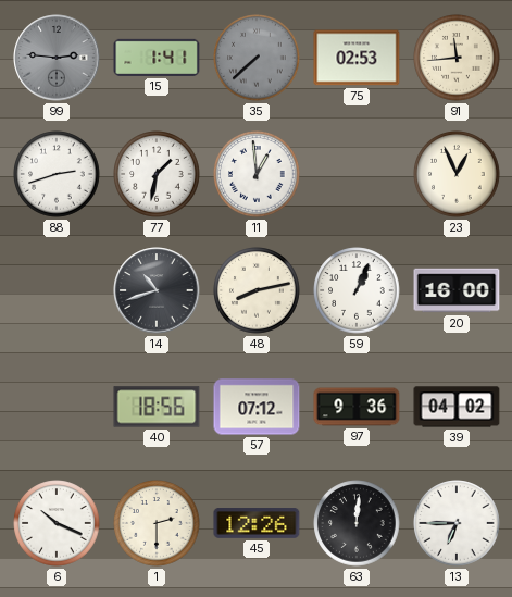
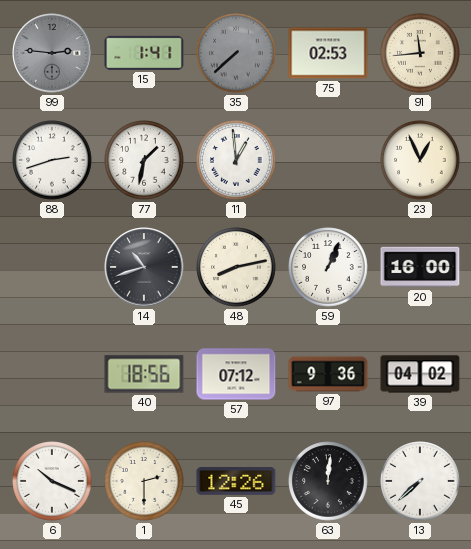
13: 6:45 -> 7:38 (420, 481)
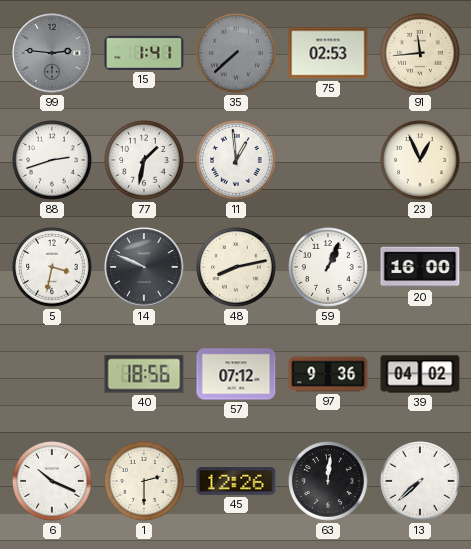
5: none -> 3:32 (52, 267)
14: 10:42 -> 9:49 (144, 267)
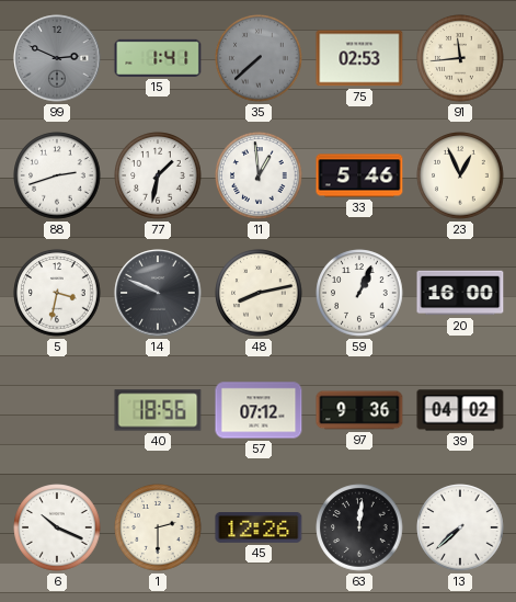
99: 2:46 -> 2:49 (57, 58)
33: none -> 5:46 (359, 175)
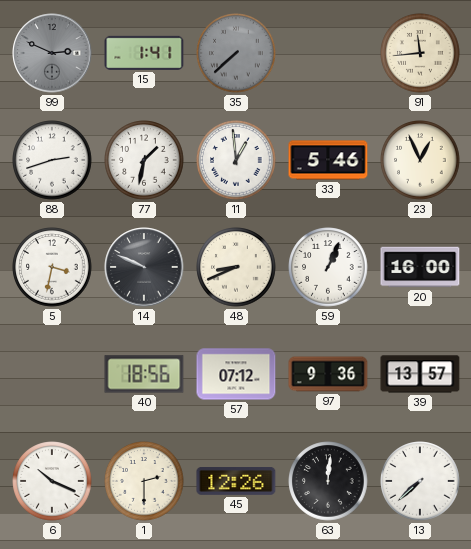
75: 02:53 -> none (359, 58)
48: 8:13 -> 8:41 (236, 267)
39: 04:02 -> 13:57 (420, 374)
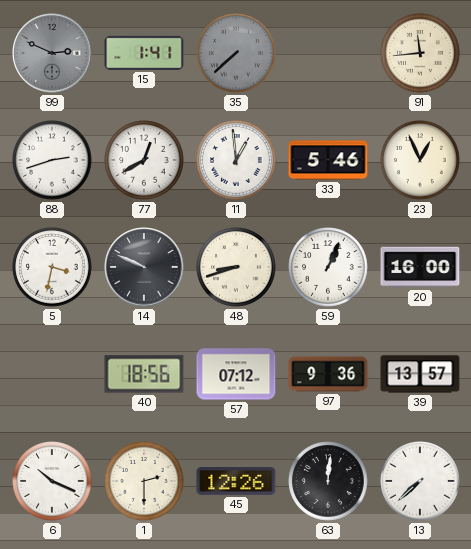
77: 1:32 -> 12:40 (144, 160)
48: 8:41 -> 8:42 (236, 267)
